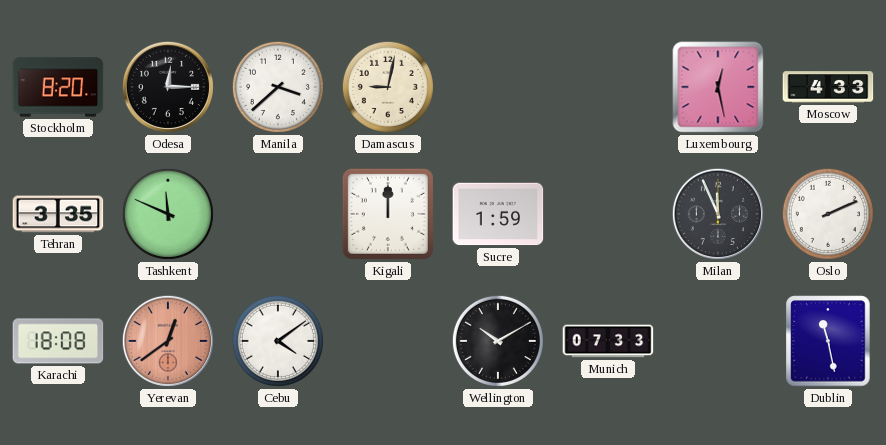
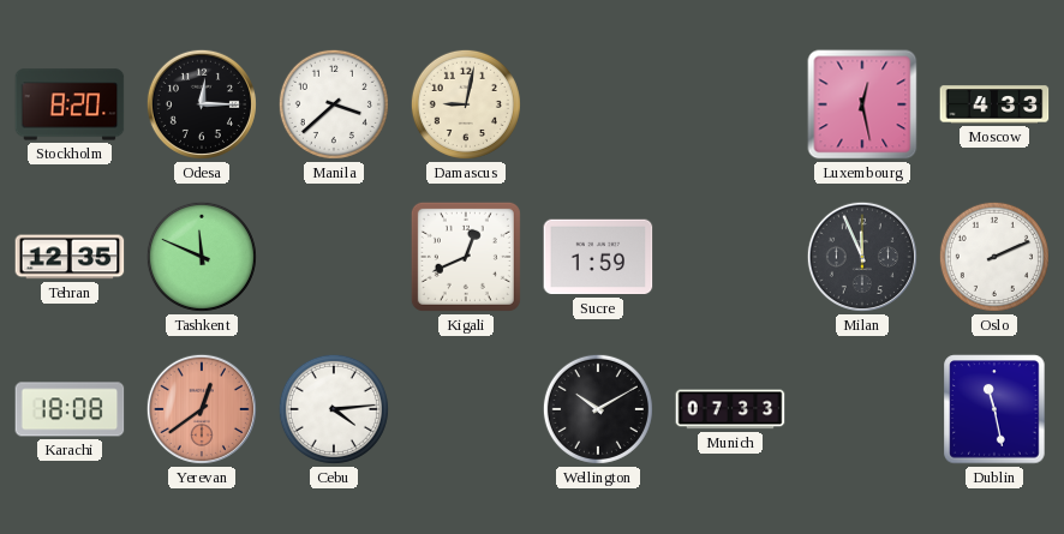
Tehran: 3:35 -> 12:35 (70, 257)
Kigali: 12:00 -> 12:41 (466, 257)
Cebu: 4:09 -> 4:14 (334, 409)
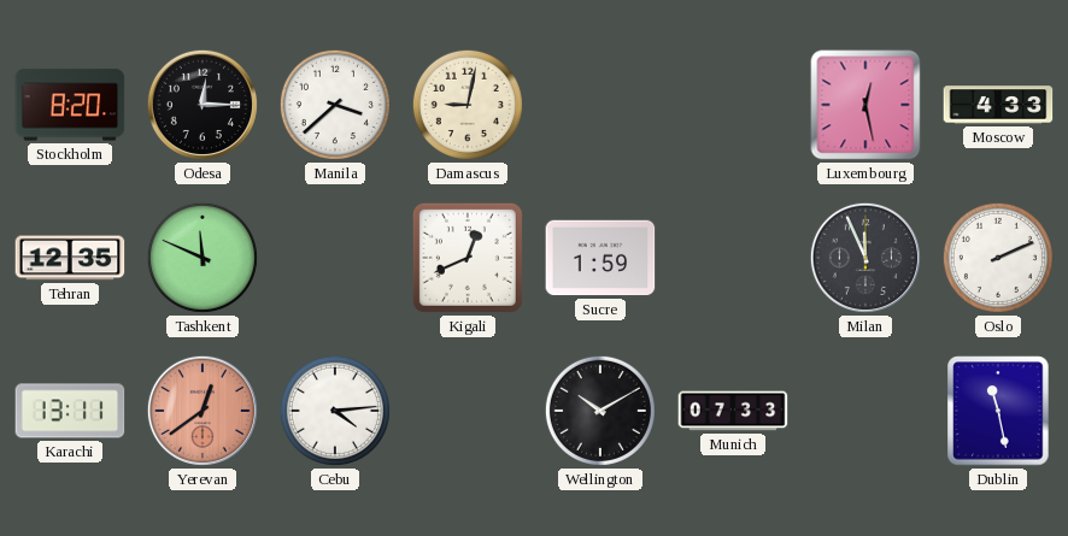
Karachi: 18:08 -> 13:11 (70, 411)
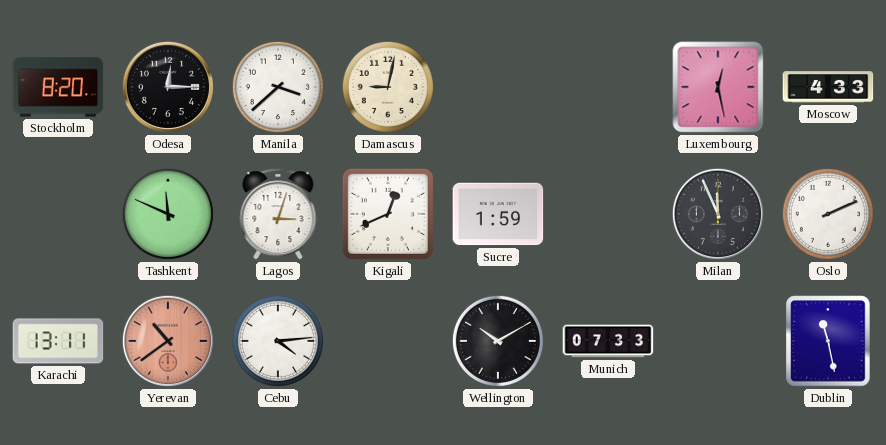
Tehran: 12:35 -> none (70, 258)
Lagos: none -> 3:03 (278, 214)
Yerevan: 12:39 -> 10:39 (168, 341)
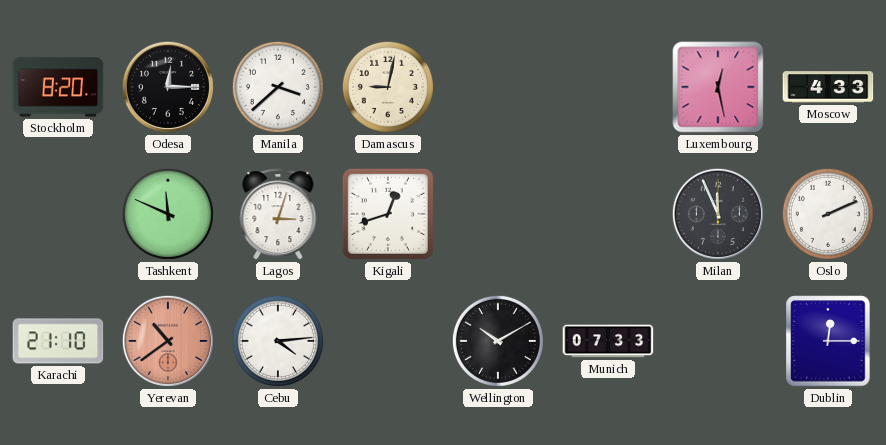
Kigali: 12:41 -> 12:42 (388, 214)
Sucre: 1:59 -> none (498, 214)
Karachi: 13:11 -> 21:10 (58, 341)
Dublin: 11:28 -> 12:15 (828, 341)
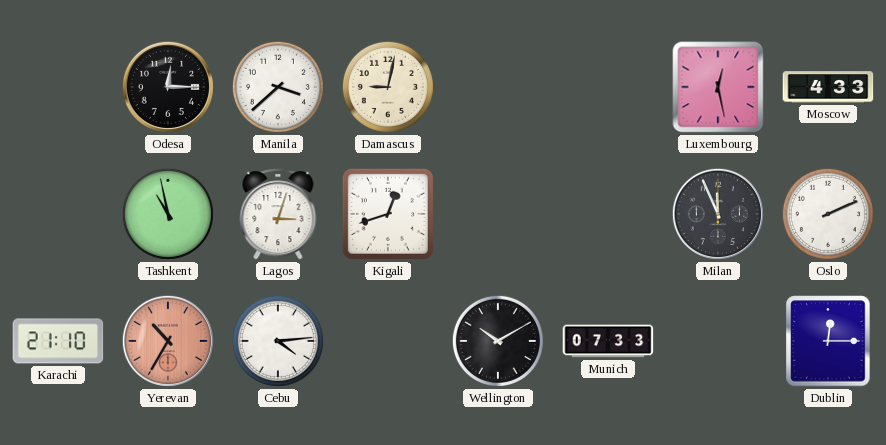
Stockholm: 8:20 -> none (58, 87)
Tashkent: 11:49 -> 10:58 (168, 214)
Yerevan: 10:39 -> 10:35 (168, 341)
